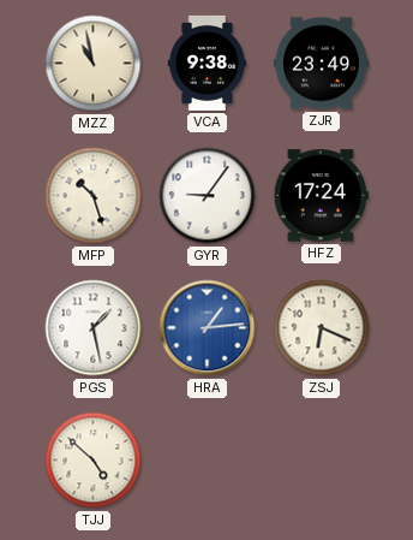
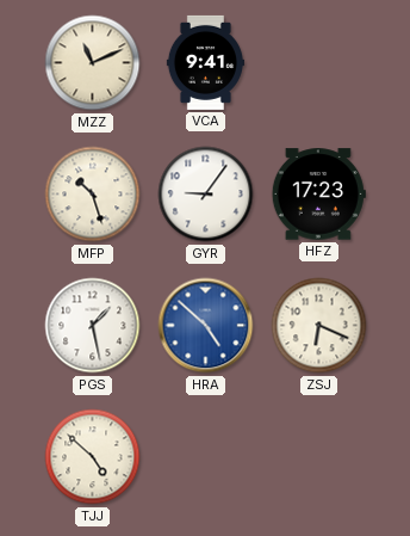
MZZ: 10:58 -> 11:11 (93, 63)
VCA: 9:38 -> 9:41 (205, 62)
ZJR: 23:49 -> none (321, 64)
HFZ: 17:24 -> 17:23 (318, 195)
HRA: 1:14 -> 4:52 (206, 326)
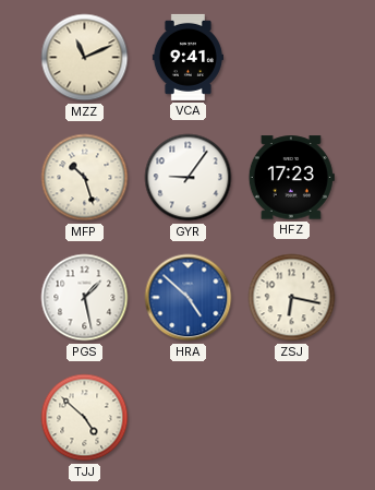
ZSJ: 6:19 -> 6:17 (292, 298)
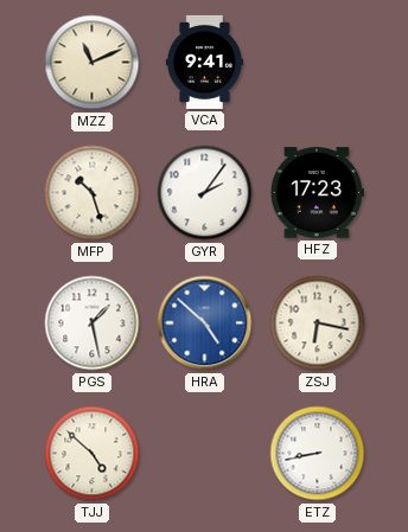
GYR: 9:06 -> 2:06 (205, 193)
ETZ: none -> 8:43 (318, 454)
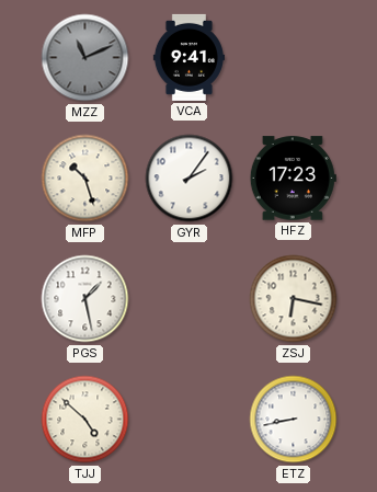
MZZ dial: cream -> grey (85, 58)
HRA: 4:52 -> none (205, 323)
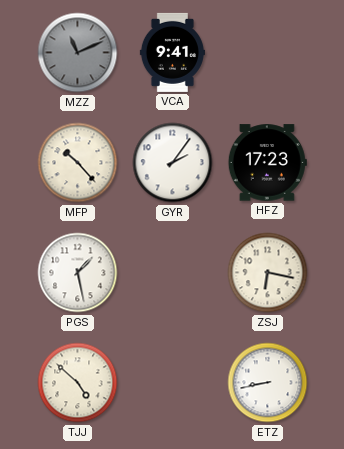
MFP: 10:27 -> 10:23 (78, 163)
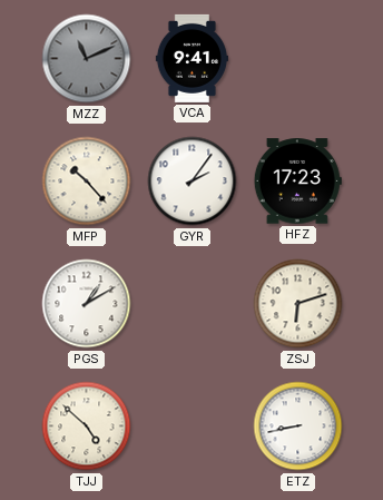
PGS: 1:28 -> 1:10 (87, 304)
ZSJ: 6:17 -> 6:12 (298, 304)
